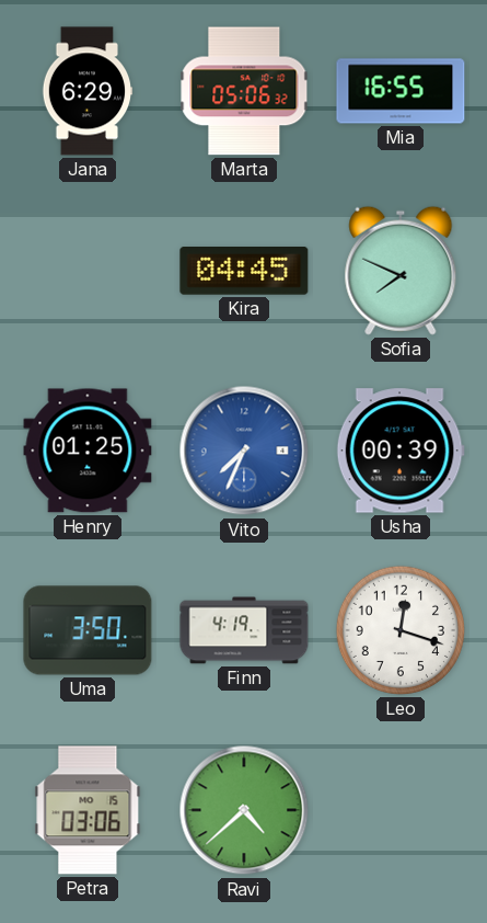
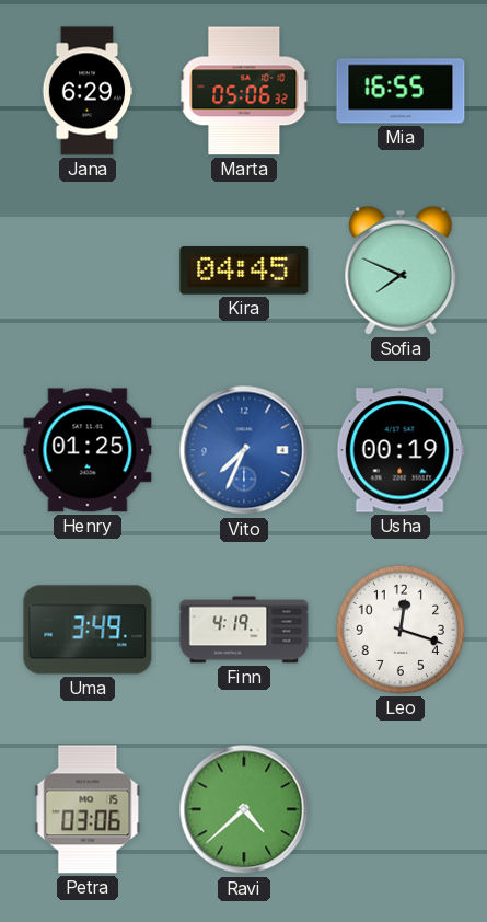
Usha: 00:39 -> 00:19 (401, 450)
Uma: 3:50 -> 3:49 (88, 630)
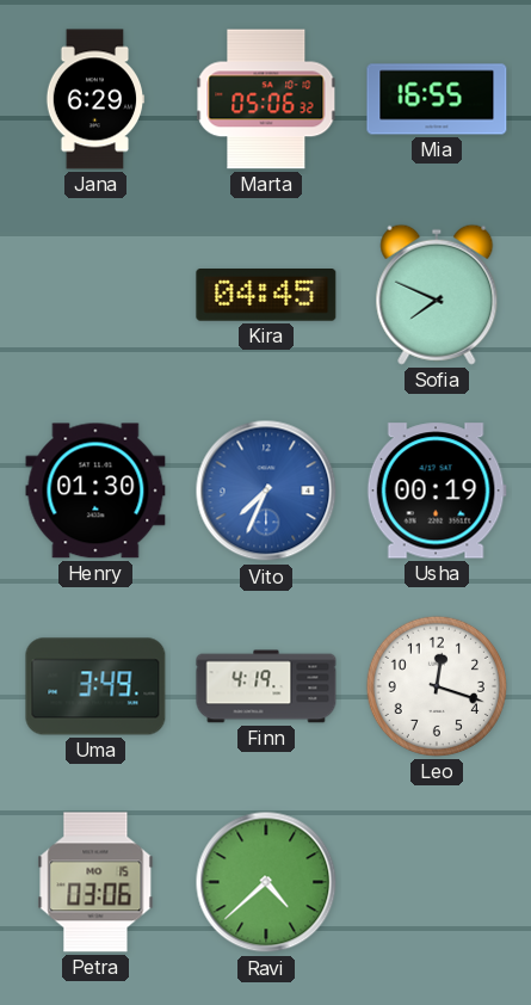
Henry: 01:25 -> 01:30 (95, 491)
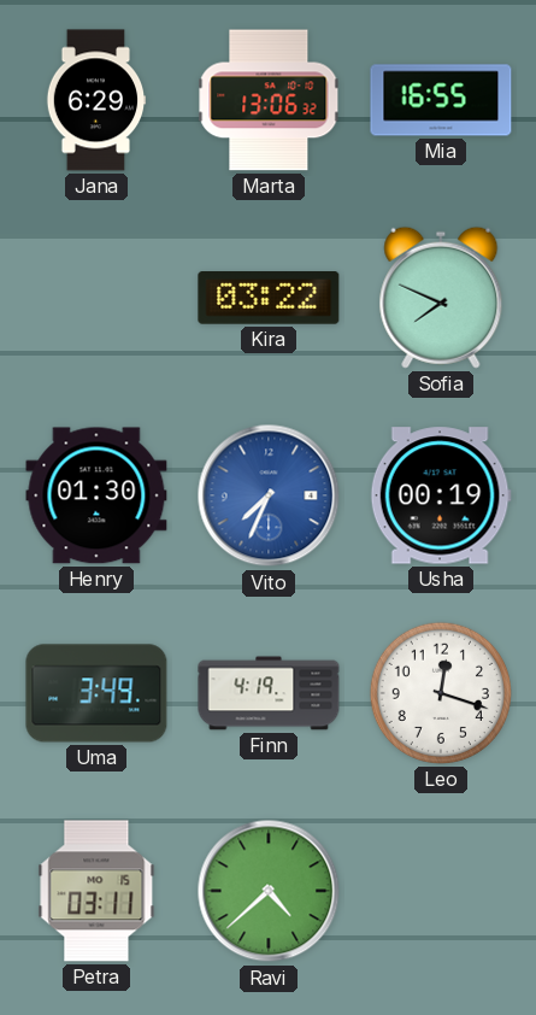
Marta: 05:06 -> 13:06 (269, 100)
Kira: 04:45 -> 03:22 (269, 299)
Petra: 03:06 -> 03:11 (96, 891)
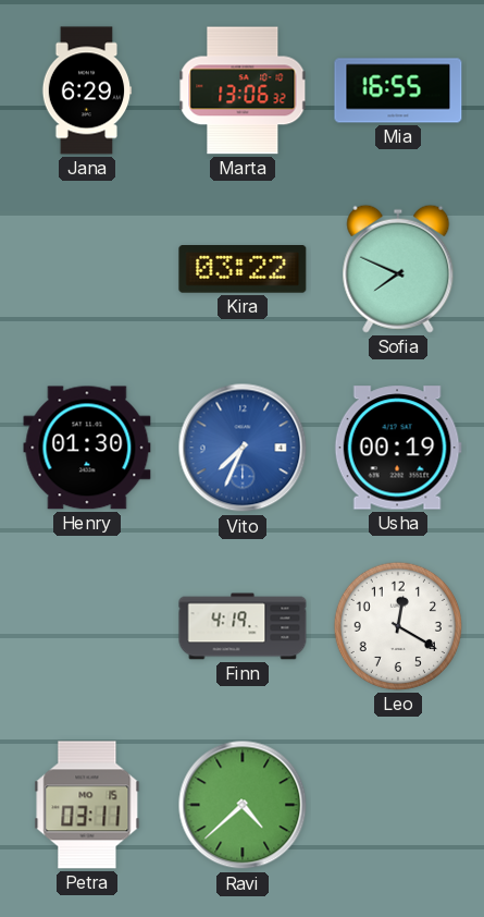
Uma: 3:49 -> none (96, 693)
Leo: 12:18 -> 12:20 (398, 626)
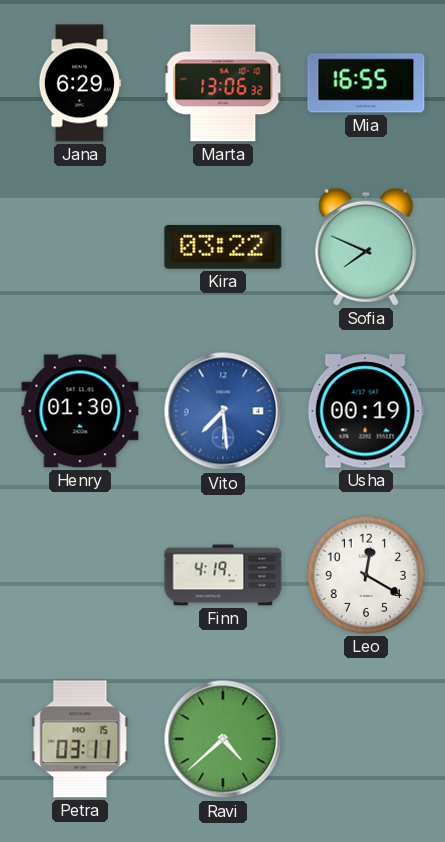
Vito: 7:34 -> 7:29 (223, 411)
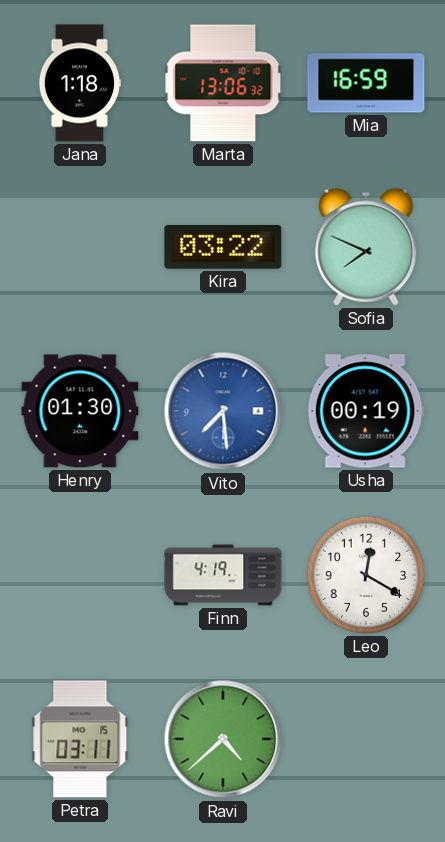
Jana: 6:29 -> 1:18 (80, 83)
Mia: 16:55 -> 16:59 (366, 83)
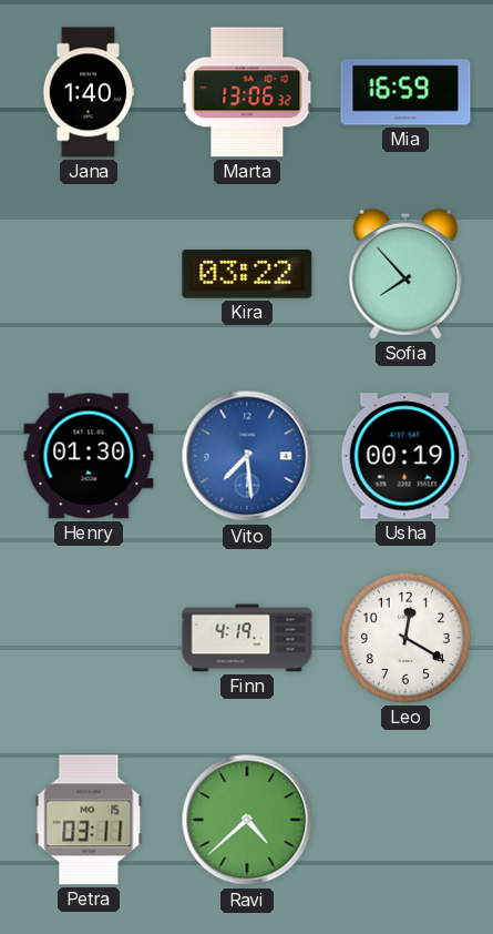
Jana: 1:18 -> 1:40 (89, 92)
Sofia: 7:49 -> 7:53 (405, 274)
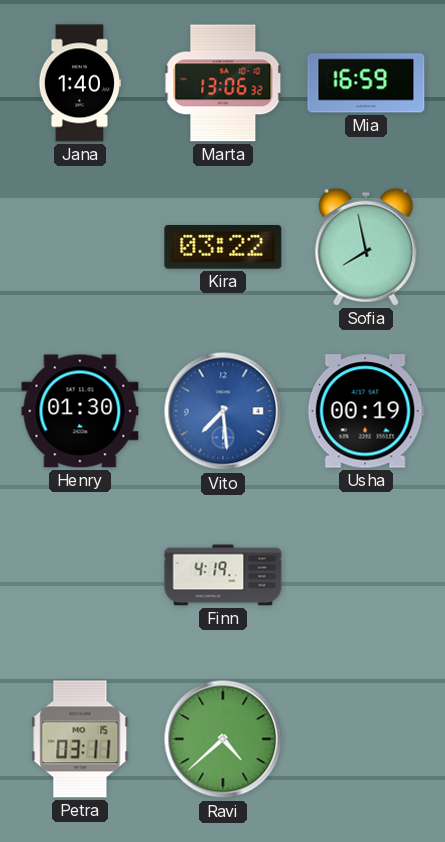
Sofia: 7:53 -> 7:58 (366, 247)
Leo: 12:20 -> none (405, 638)
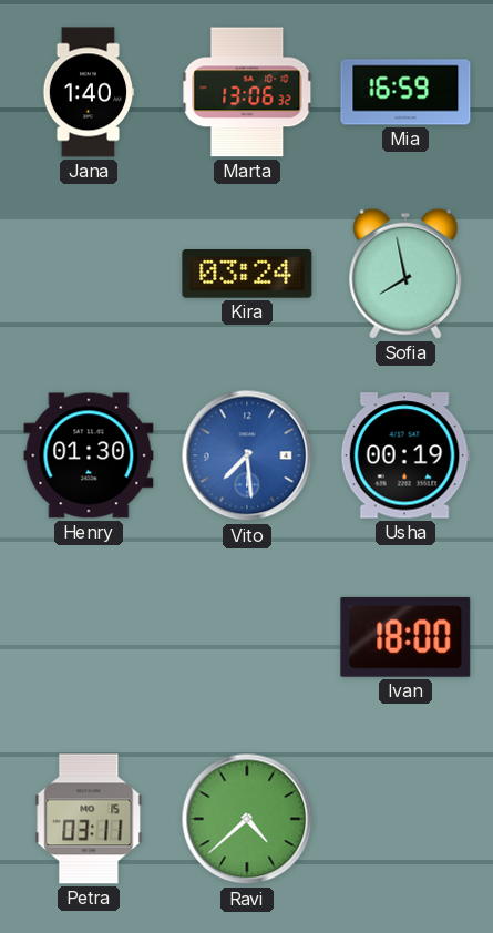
Kira: 03:22 -> 03:24 (247, 275)
Finn: 4:19 -> none (223, 575)
Ivan: none -> 18:00 (405, 637)
